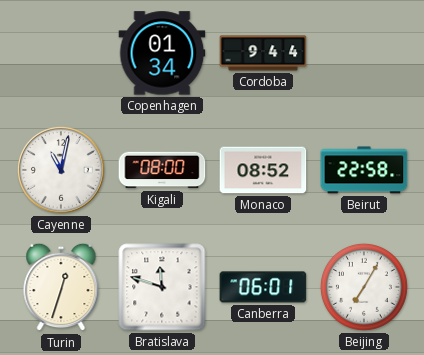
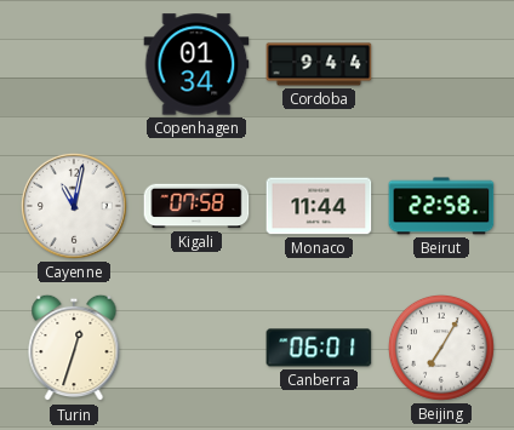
Kigali: 08:00 -> 07:58 (196, 206)
Monaco: 08:52 -> 11:44 (319, 206)
Bratislava: 11:48 -> none (162, 287)
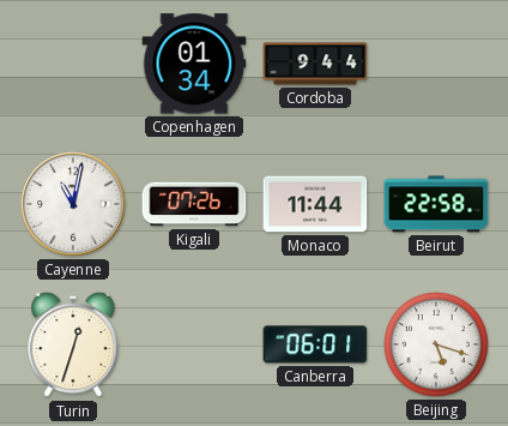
Kigali: 07:58 -> 07:26 (194, 204)
Beijing: 7:05 -> 5:18 (436, 344)
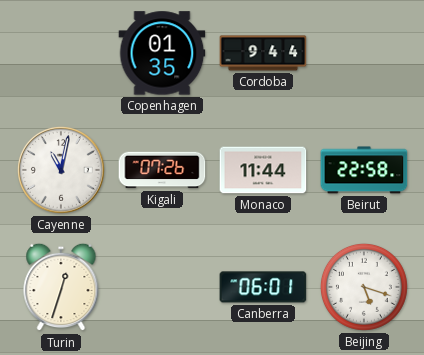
Copenhagen: 01:34 -> 01:35 (162, 53)
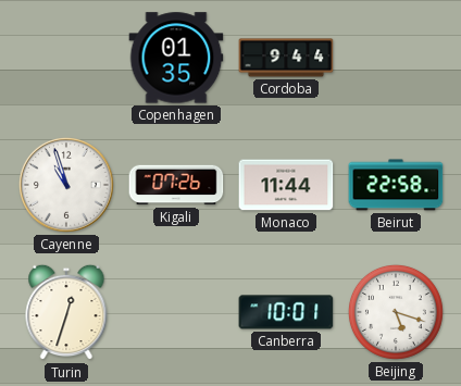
Cayenne: 11:02 -> 10:57 (66, 185)
Canberra: 06:01 -> 10:01 (286, 312)
